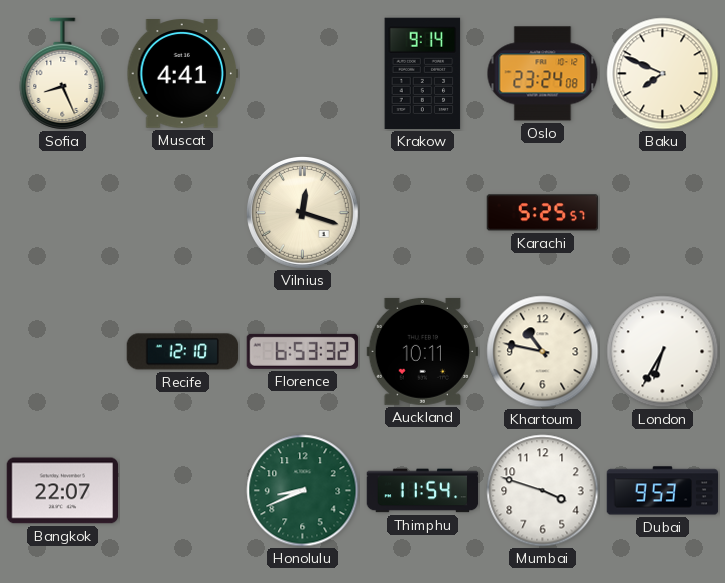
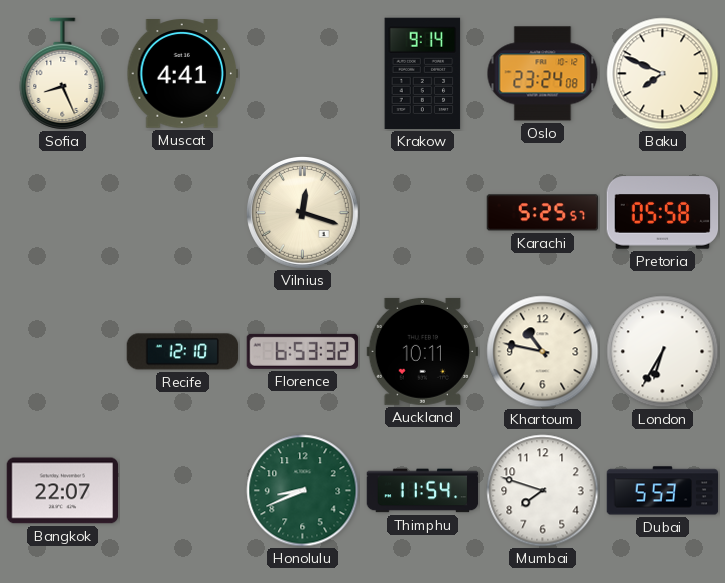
Pretoria: none -> 05:58 (663, 213)
Mumbai: 3:48 -> 7:48 (543, 491)
Dubai: 9:53 -> 5:53 (663, 491)
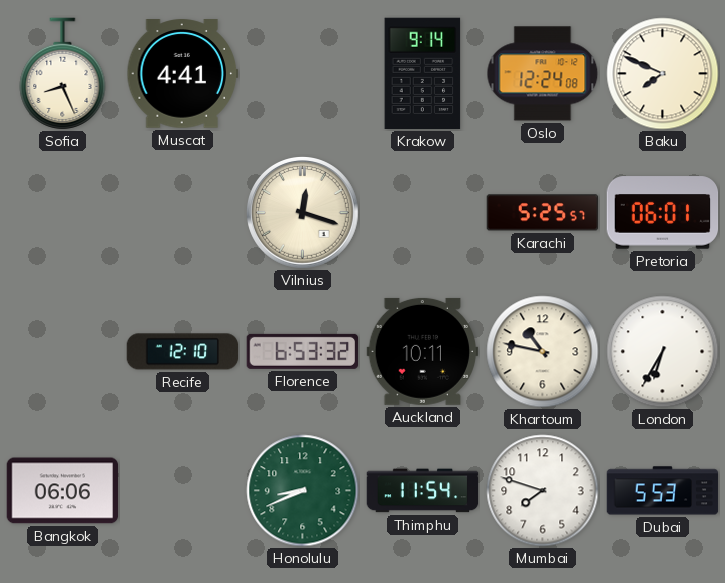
Oslo: 23:24 -> 12:24 (543, 74)
Pretoria: 05:58 -> 06:01 (663, 213)
Bangkok: 22:07 -> 06:06 (63, 491)
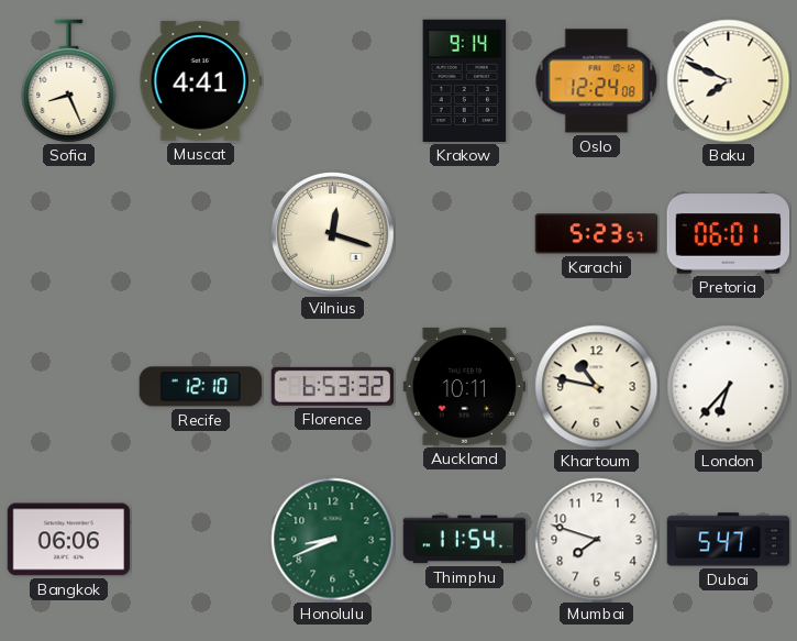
Karachi: 5:25 -> 5:23 (597, 234)
London: 6:35 -> 6:37 (729, 387)
Dubai: 5:53 -> 5:47 (729, 540)
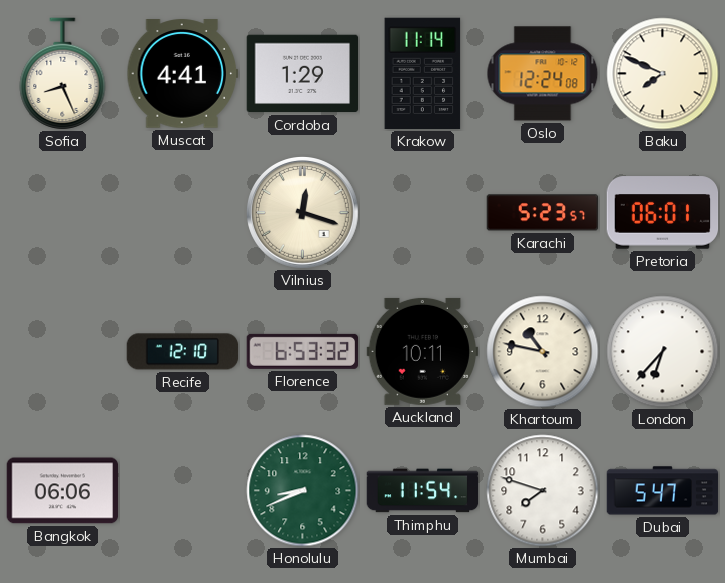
Cordoba: none -> 1:29 (303, 74)
Krakow: 9:14 -> 11:14 (423, 74)
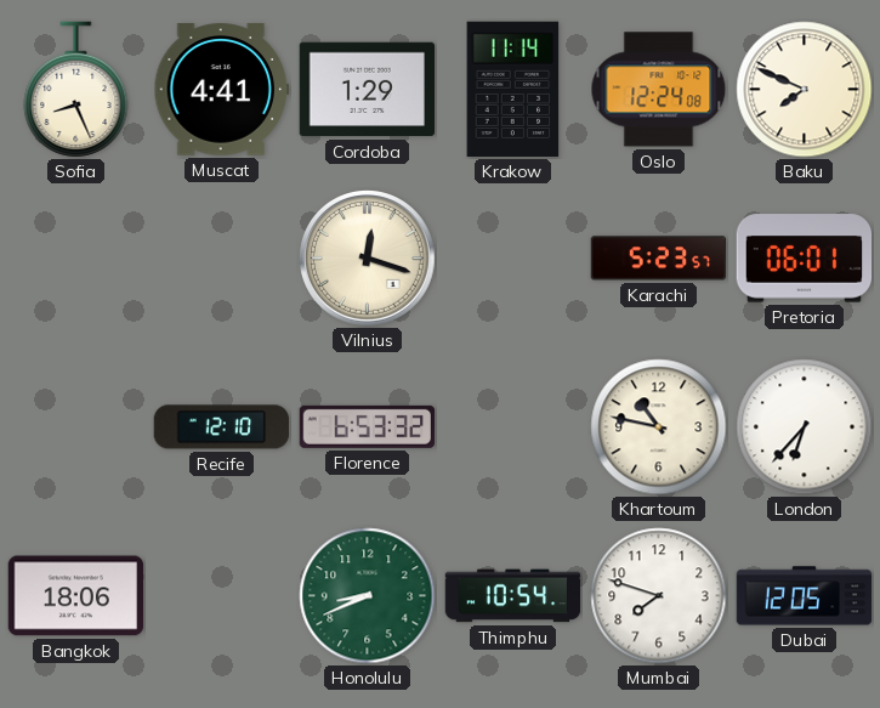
Auckland: 10:11 -> none (423, 351)
Bangkok: 06:06 -> 18:06 (76, 596)
Thimphu: 11:54 -> 10:54 (513, 596)
Dubai: 5:47 -> 12:05 (805, 596)
